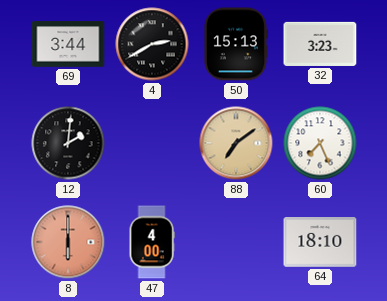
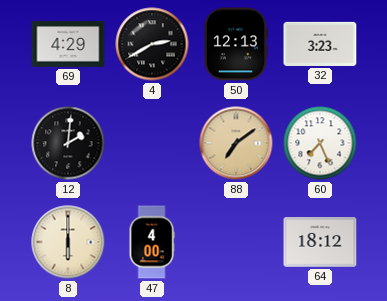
69: 3:44 -> 4:29 (68, 44)
50: 15:13 -> 12:13 (235, 44)
8 dial: salmon -> cream (68, 242)
64: 18:10 -> 18:12 (320, 243)
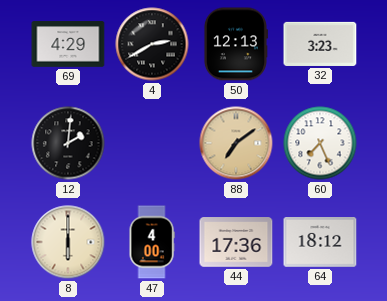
44: none -> 17:36 (236, 242)
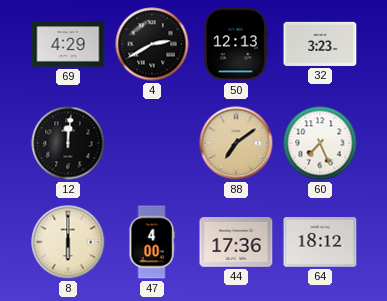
12: 2:01 -> 12:01 (68, 143)
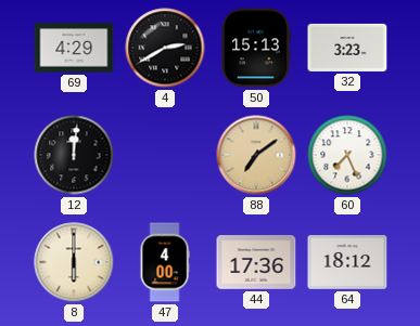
50: 12:13 -> 15:13 (255, 48)
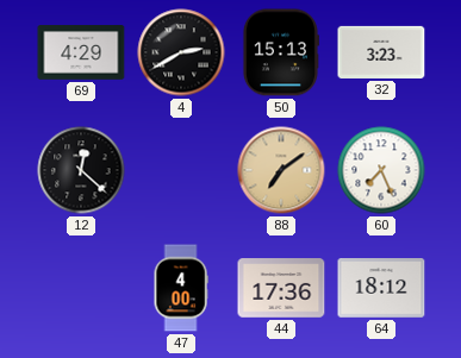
12: 12:01 -> 12:22 (81, 170)
8: 6:00 -> none (74, 262)
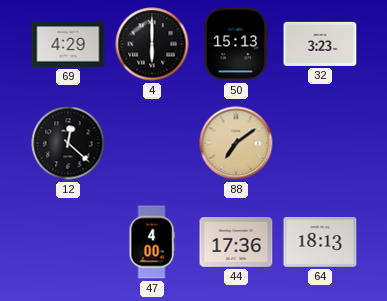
4: 2:40 -> 6:00 (152, 44)
60: 7:26 -> none (381, 170)
64: 18:12 -> 18:13 (320, 243)
